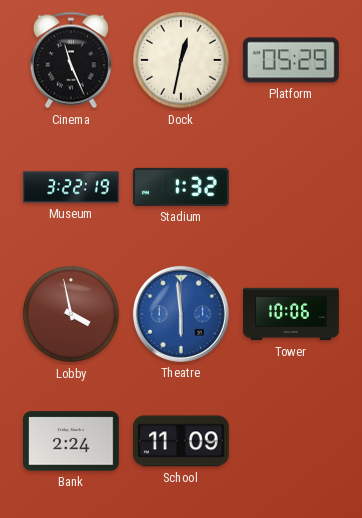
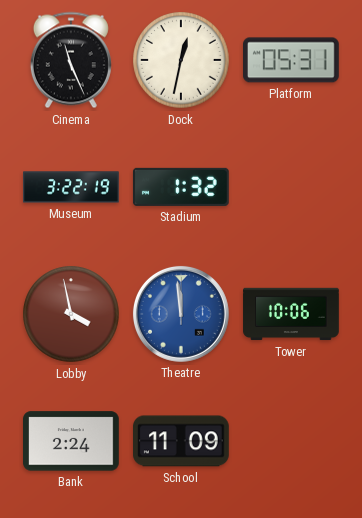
Platform: 05:29 -> 05:31 (292, 60)
Theatre: 5:59 -> 11:59 (181, 314)
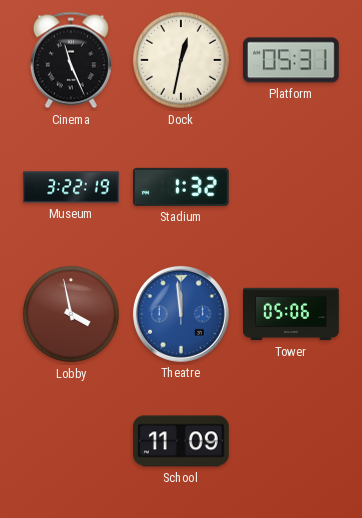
Tower: 10:06 -> 05:06 (291, 314)
Bank: 2:24 -> none (72, 441)
